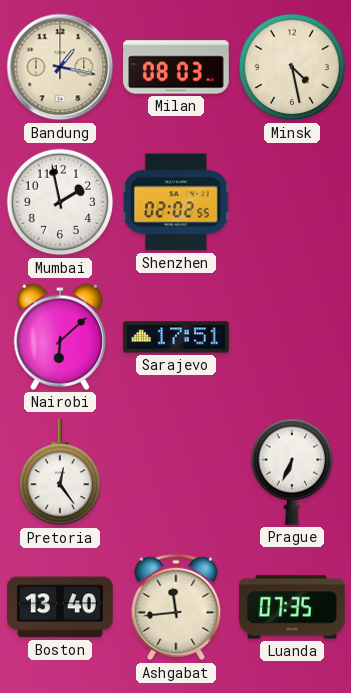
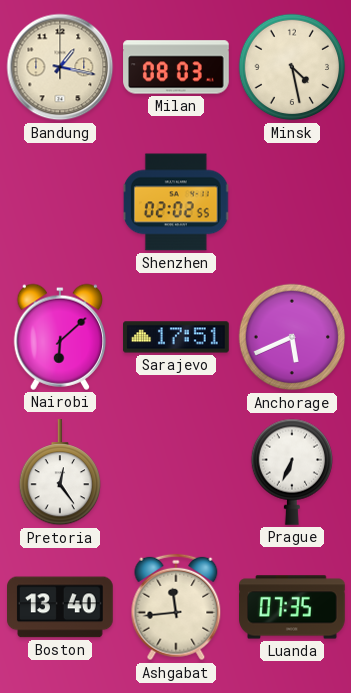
Mumbai: 1:58 -> none (60, 202)
Anchorage: none -> 5:41 (292, 337)
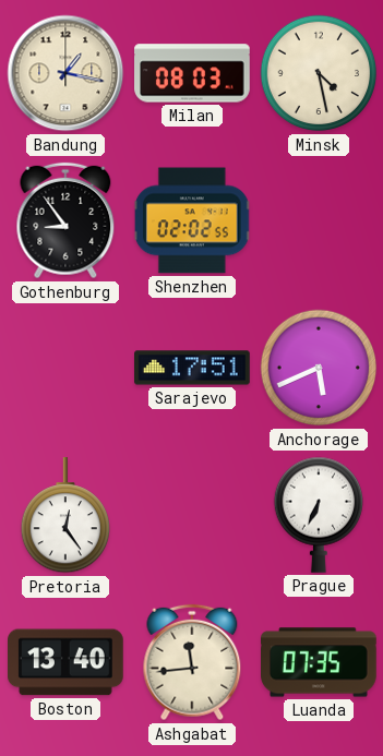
Gothenburg: none -> 8:54 (65, 220)
Nairobi: 6:08 -> none (60, 337)
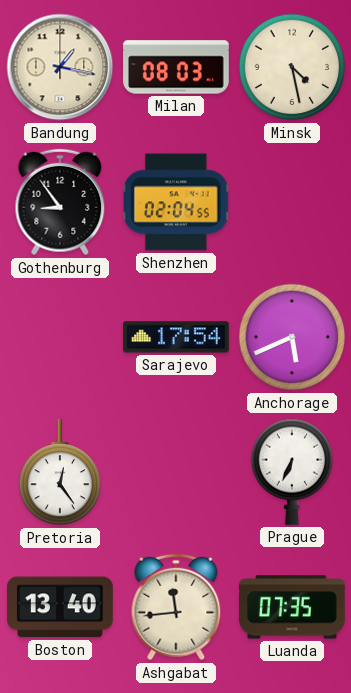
Shenzhen: 02:02 -> 02:04 (176, 202)
Sarajevo: 17:51 -> 17:54 (176, 337)
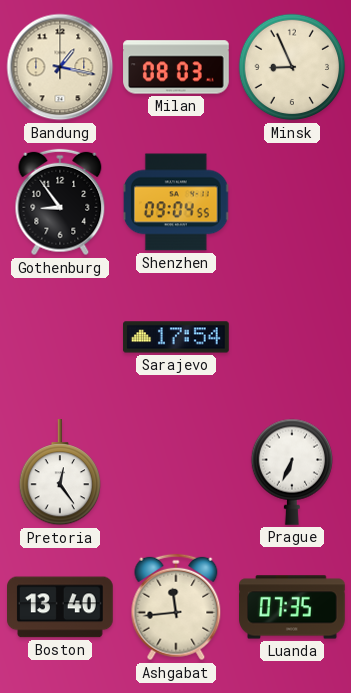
Minsk: 4:28 -> 8:56 (292, 67)
Shenzhen: 02:04 -> 09:04 (176, 202)
Anchorage: 5:41 -> none (292, 337)
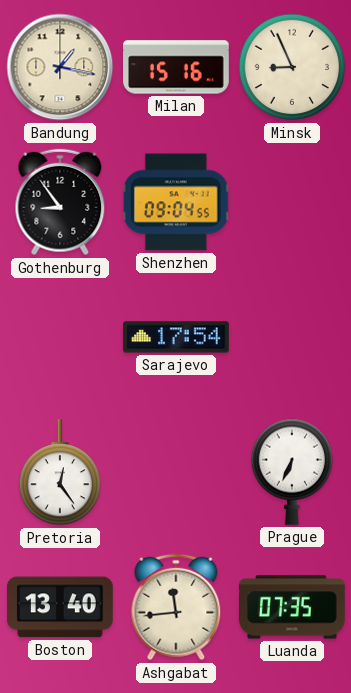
Milan: 08:03 -> 15:16 (176, 67)
